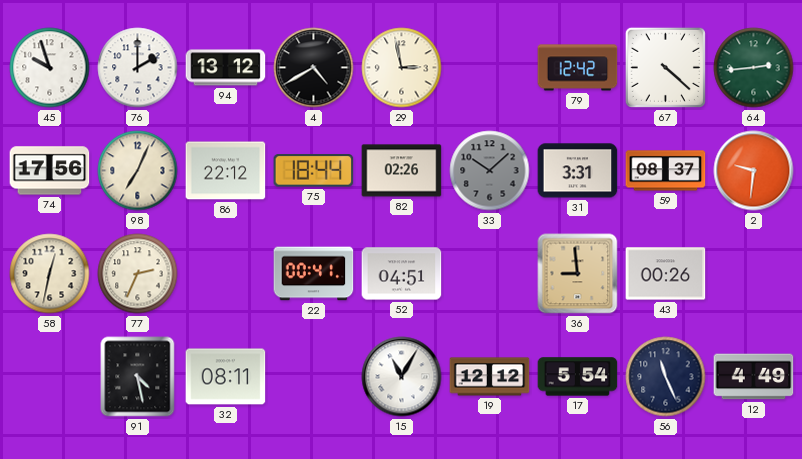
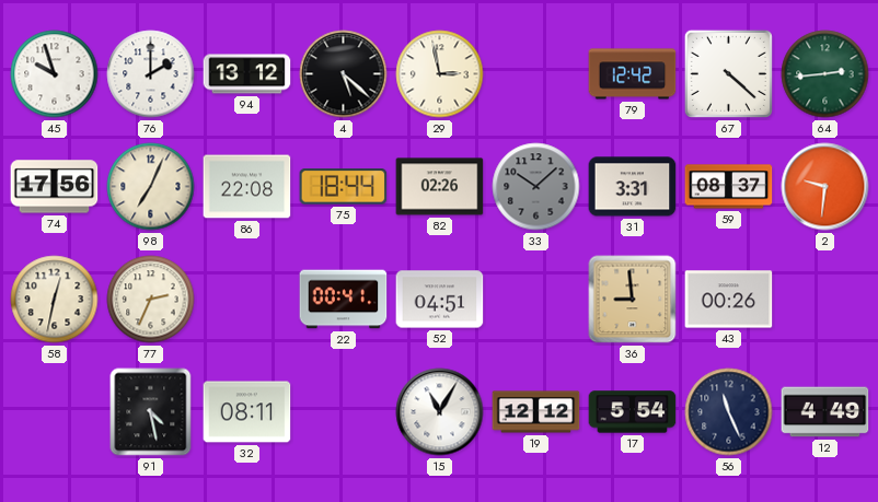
4: 4:40 -> 5:22 (344, 74)
86: 22:12 -> 22:08 (247, 187)
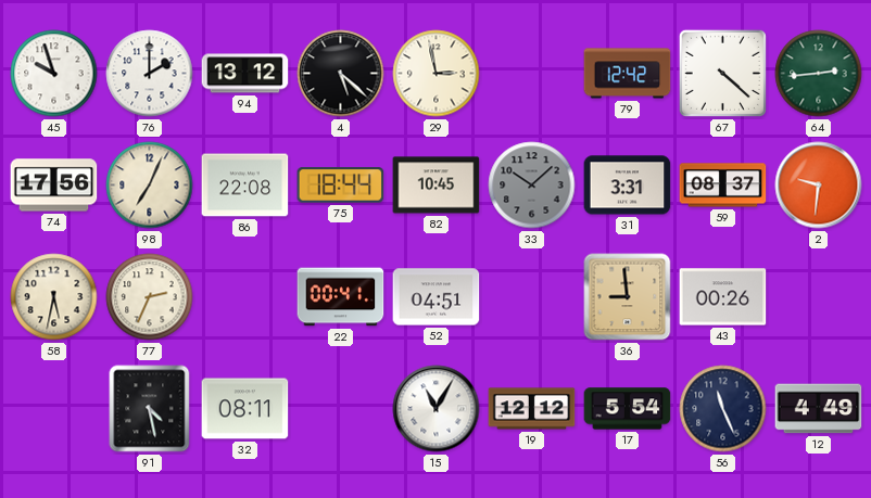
82: 02:26 -> 10:45 (437, 186)
58: 12:32 -> 5:32 (54, 297)
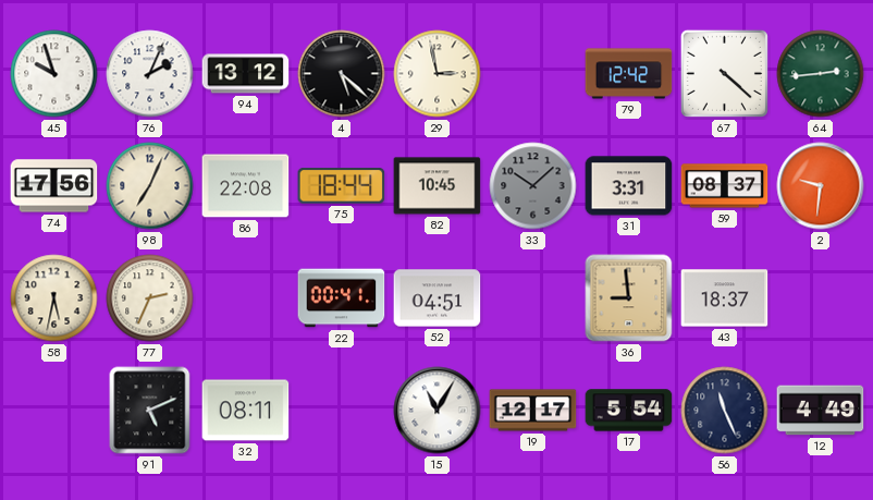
76: 2:00 -> 2:04 (150, 74)
43: 00:26 -> 18:37 (725, 298)
91: 4:28 -> 5:11 (150, 411)
19: 12:12 -> 12:17 (533, 411)
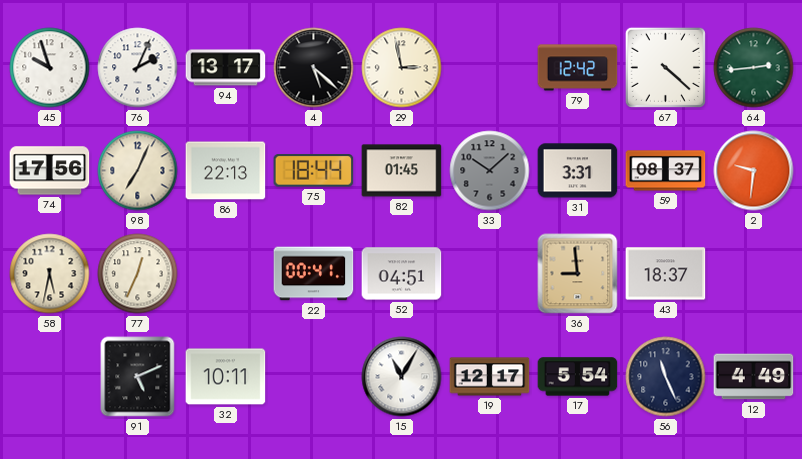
94: 13:12 -> 13:17 (226, 68)
86: 22:08 -> 22:13 (226, 171)
82: 10:45 -> 01:45 (402, 171)
77: 2:34 -> 12:34 (138, 274)
32: 08:11 -> 10:11 (226, 377)
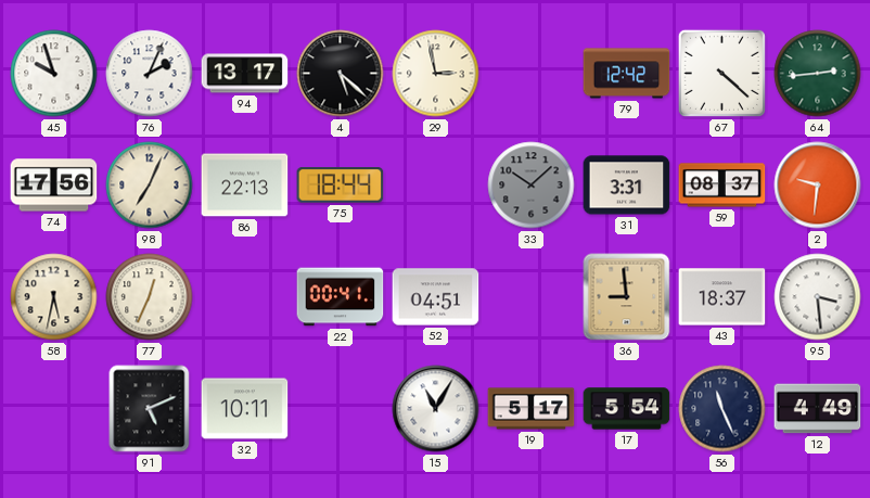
82: 01:45 -> none (402, 171)
95: none -> 3:29 (818, 297)
19: 12:17 -> 5:17 (532, 409)
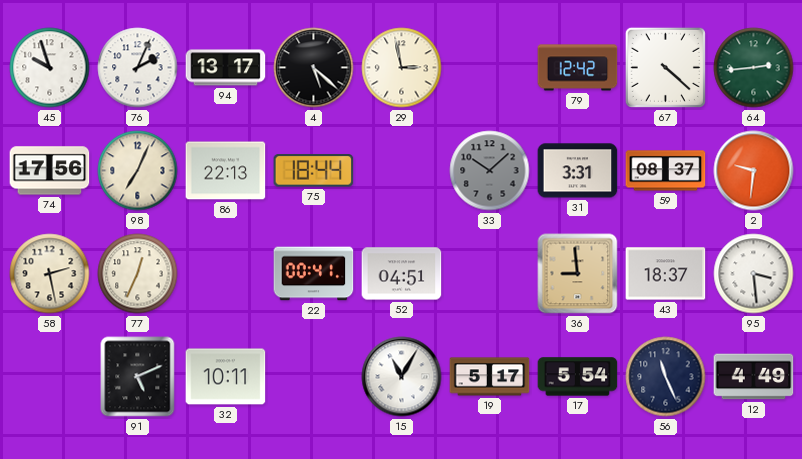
58: 5:32 -> 2:28 (50, 274)
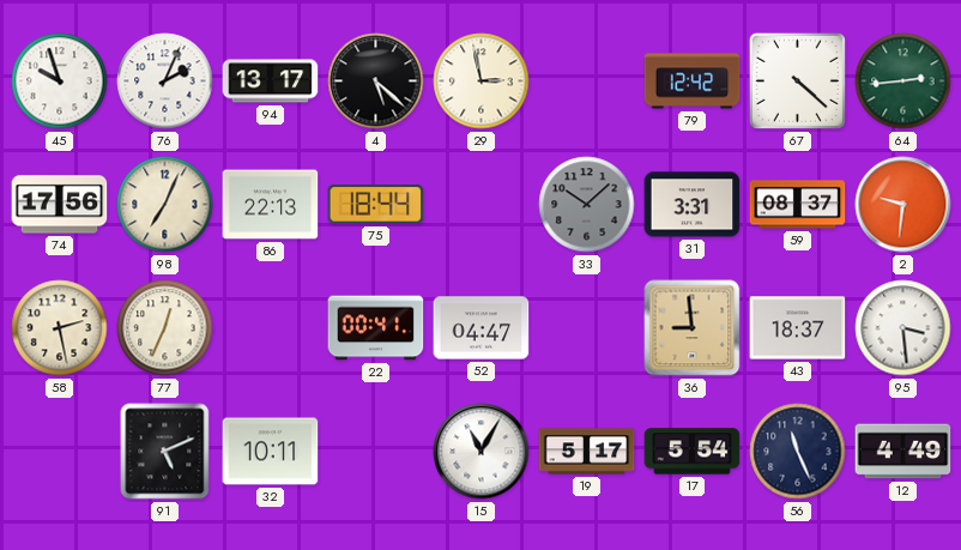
52: 04:51 -> 04:47 (482, 328)
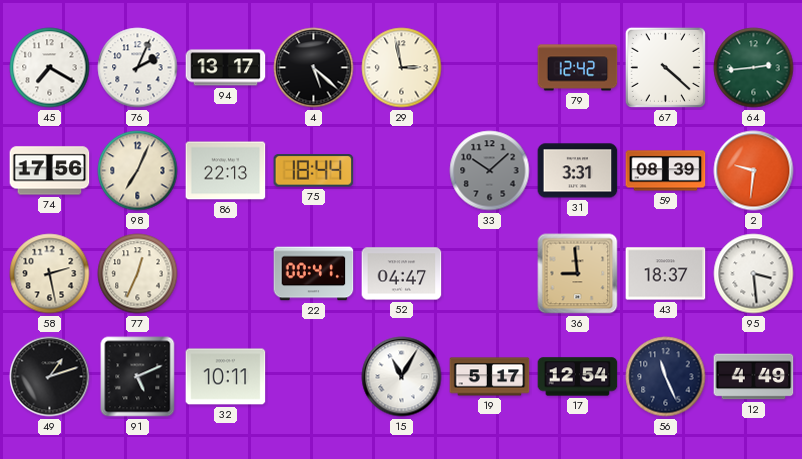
45: 9:57 -> 7:20 (50, 68)
59: 08:37 -> 08:39 (666, 171)
49: none -> 1:12 (50, 377)
17: 5:54 -> 12:54 (578, 377)
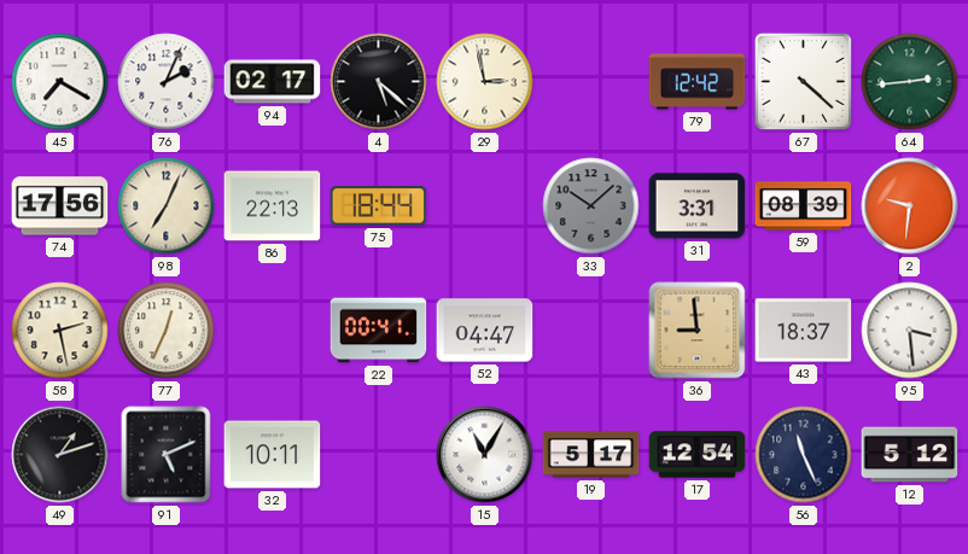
94: 13:17 -> 02:17 (273, 82)
12: 4:49 -> 5:12 (910, 455)
